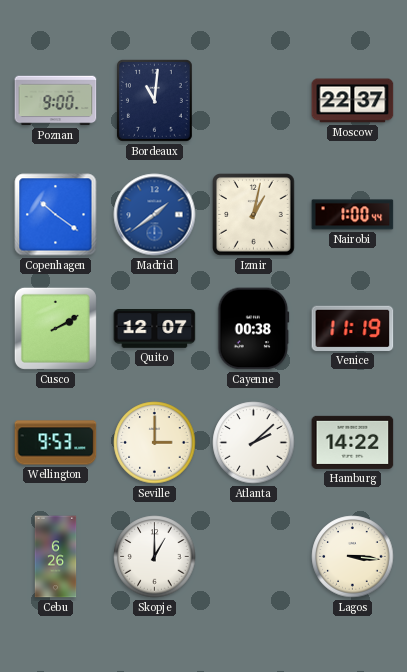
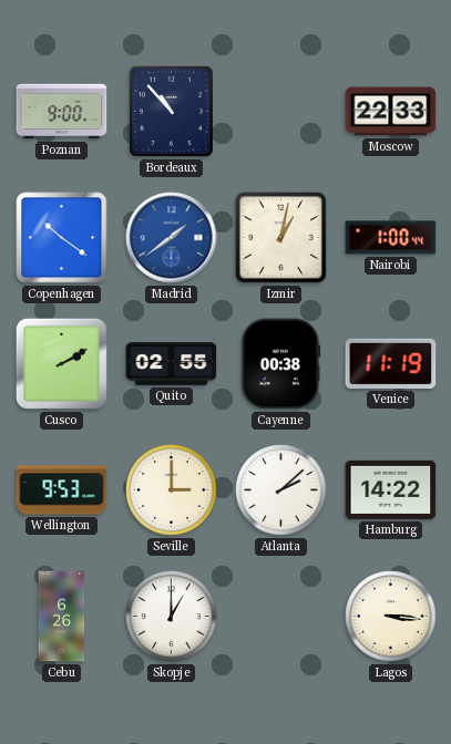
Bordeaux: 11:01 -> 10:53 (171, 111)
Moscow: 22:37 -> 22:33 (391, 112)
Quito: 12:07 -> 02:55 (172, 364)
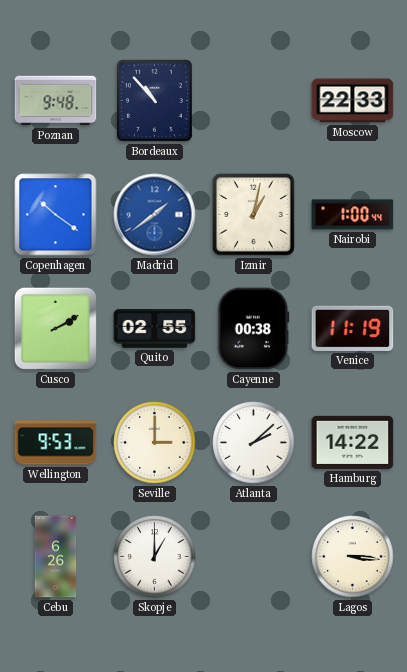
Poznan: 9:00 -> 9:48 (56, 101)
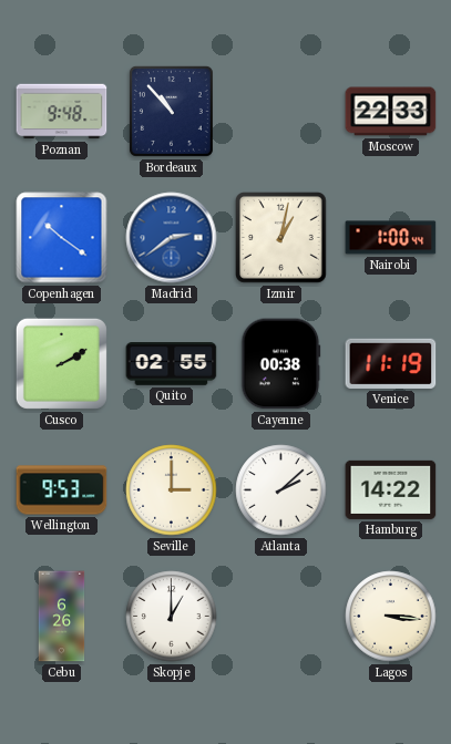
Madrid: 1:39 -> 2:39 (172, 238)
